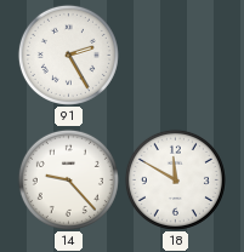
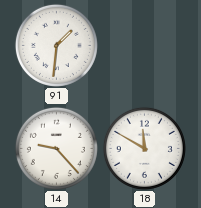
91: 2:25 -> 1:31 (56, 45)
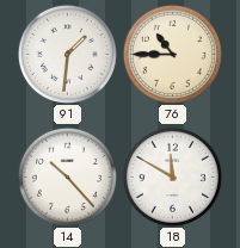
76: none -> 10:45 (172, 54)
14: 9:23 -> 10:23 (67, 176)
